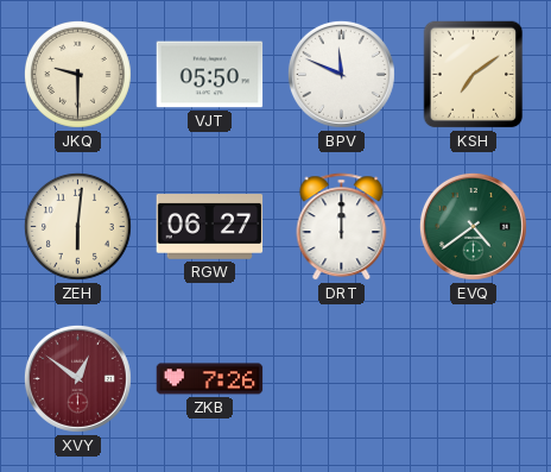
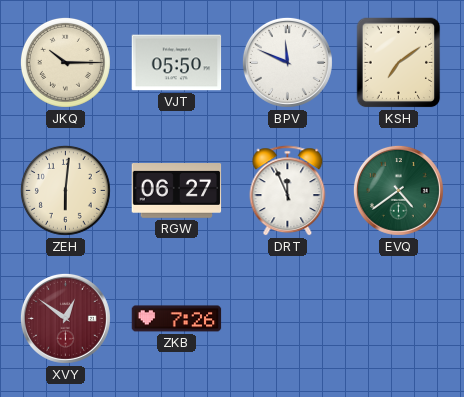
JKQ: 9:30 -> 10:15 (65, 62)
DRT: 12:00 -> 11:56 (288, 191)
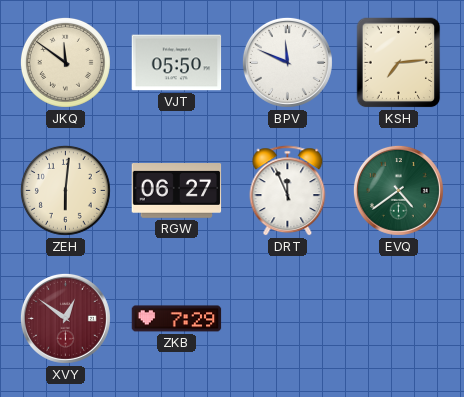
JKQ: 10:15 -> 11:51 (65, 62)
KSH: 7:09 -> 7:14 (399, 63)
ZKB: 7:26 -> 7:29 (177, 319)
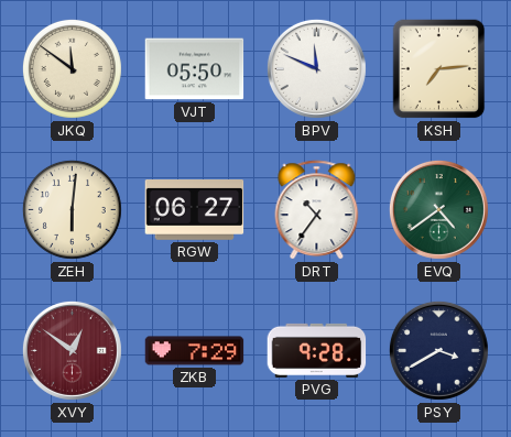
DRT: 11:56 -> 10:36 (317, 210)
PVG: none -> 9:28 (317, 350)
PSY: none -> 3:40 (438, 350)
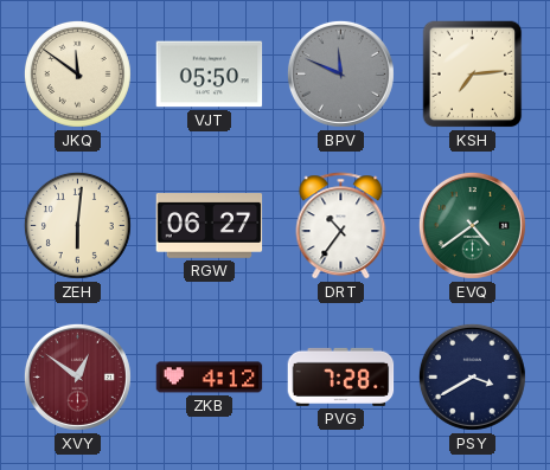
BPV dial: white -> grey (340, 73)
ZKB: 7:29 -> 4:12 (210, 378)
PVG: 9:28 -> 7:28 (341, 376)
